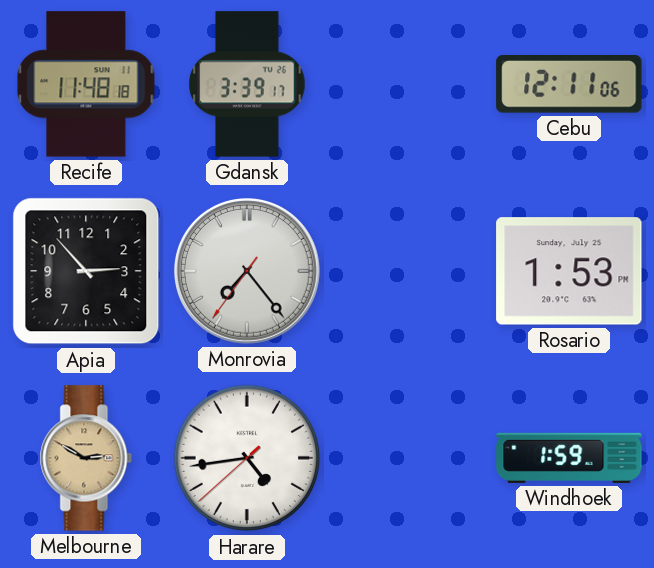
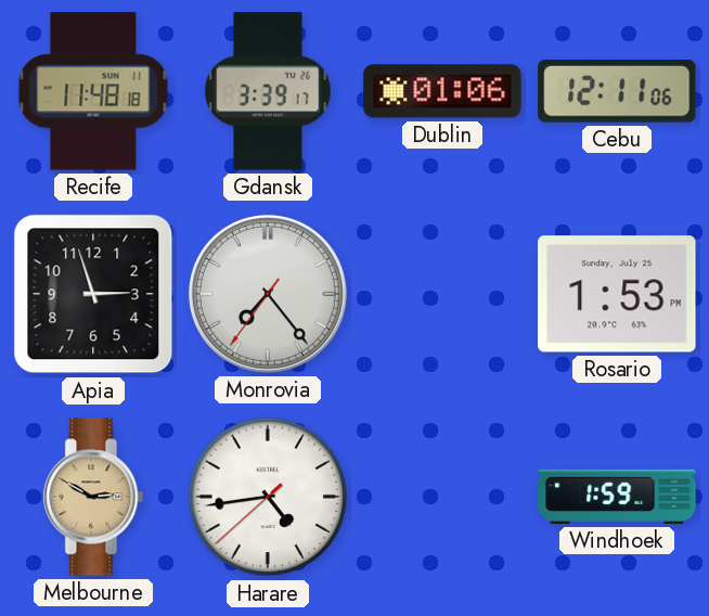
Dublin: none -> 01:06 (442, 91)
Apia: 2:53 -> 2:57 (93, 294)
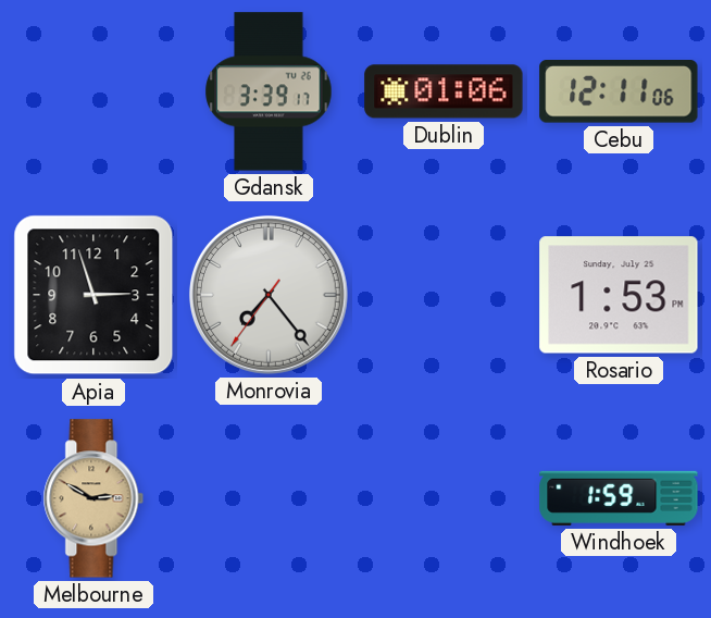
Recife: 11:48 -> none (93, 91)
Harare: 4:43 -> none (268, 497)
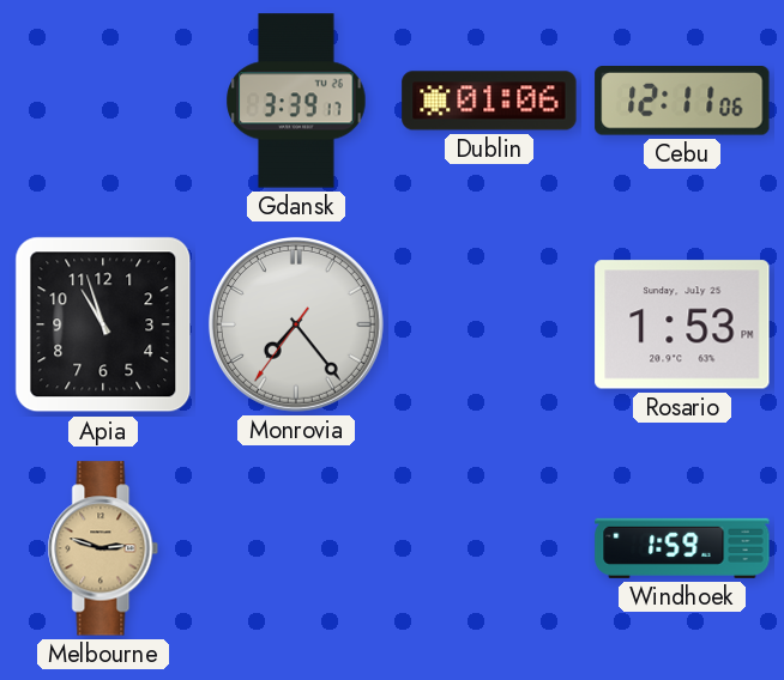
Apia: 2:57 -> 10:57 (103, 324)
Melbourne: 2:50 -> 2:48 (103, 548)
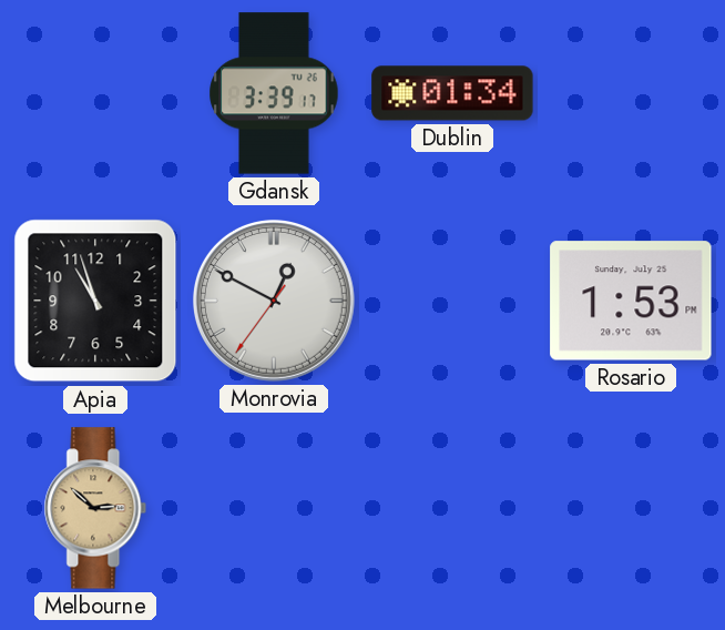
Dublin: 01:06 -> 01:34 (452, 93)
Cebu: 12:11 -> none (682, 102)
Monrovia: 7:23 -> 12:49 (274, 301)
Melbourne: 2:48 -> 2:52 (95, 508)
Windhoek: 1:59 -> none (682, 548)
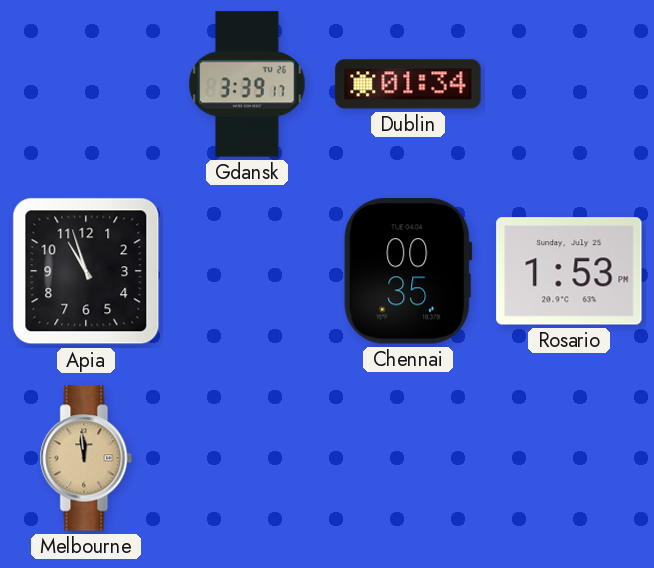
Monrovia: 12:49 -> none (274, 301)
Chennai: none -> 00:35 (408, 271)
Melbourne: 2:52 -> 11:59 (86, 458)
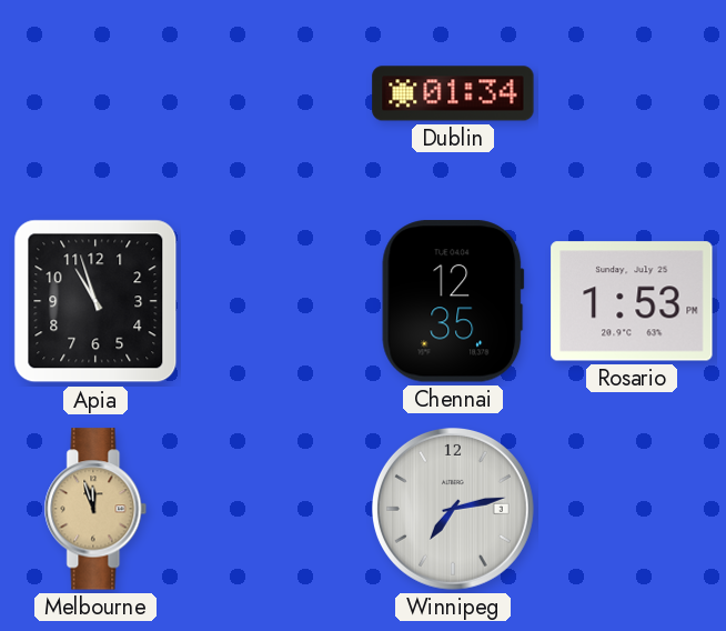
Gdansk: 3:39 -> none (247, 84)
Chennai: 00:35 -> 12:35 (453, 301)
Melbourne: 11:59 -> 11:57 (95, 509)
Winnipeg: none -> 7:13 (453, 509)
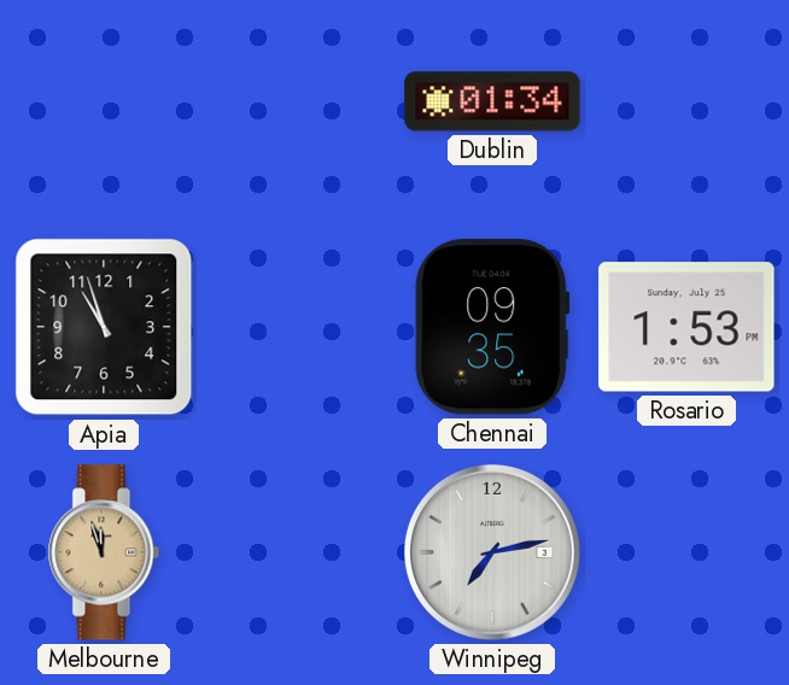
Chennai: 12:35 -> 09:35 (492, 327)
